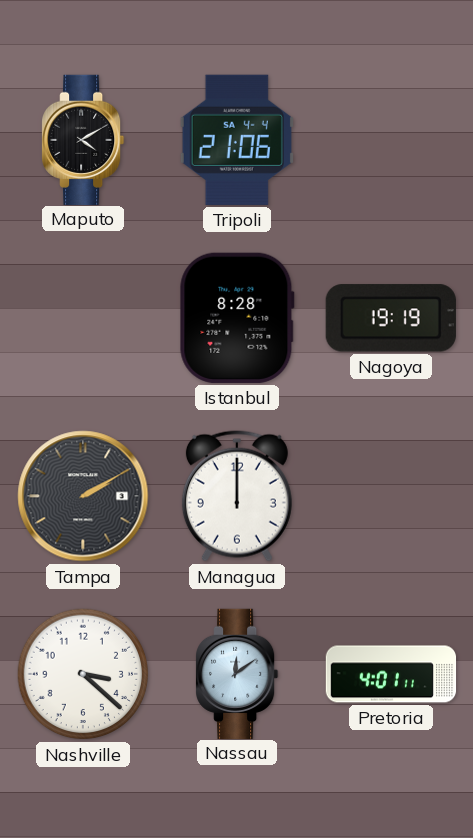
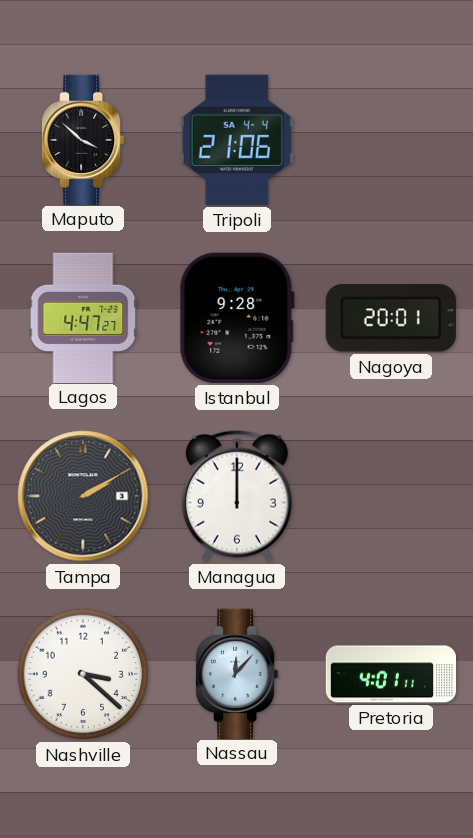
Maputo: 4:10 -> 3:52 (84, 139)
Lagos: none -> 4:47 (83, 317)
Istanbul: 8:28 -> 9:28 (237, 318)
Nagoya: 19:19 -> 20:01 (391, 318)
Nassau: 12:09 -> 12:07 (238, 673)
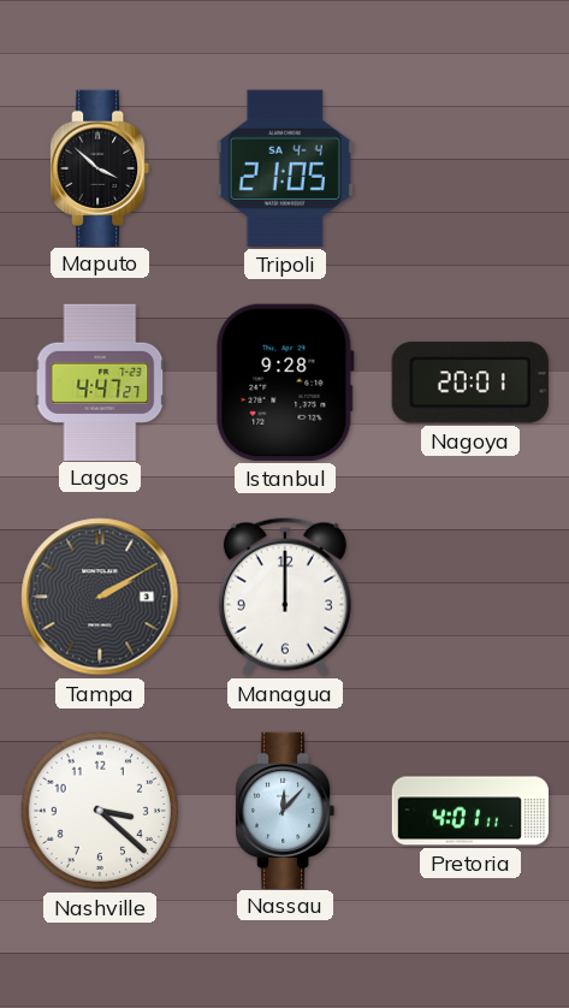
Tripoli: 21:06 -> 21:05 (285, 168)
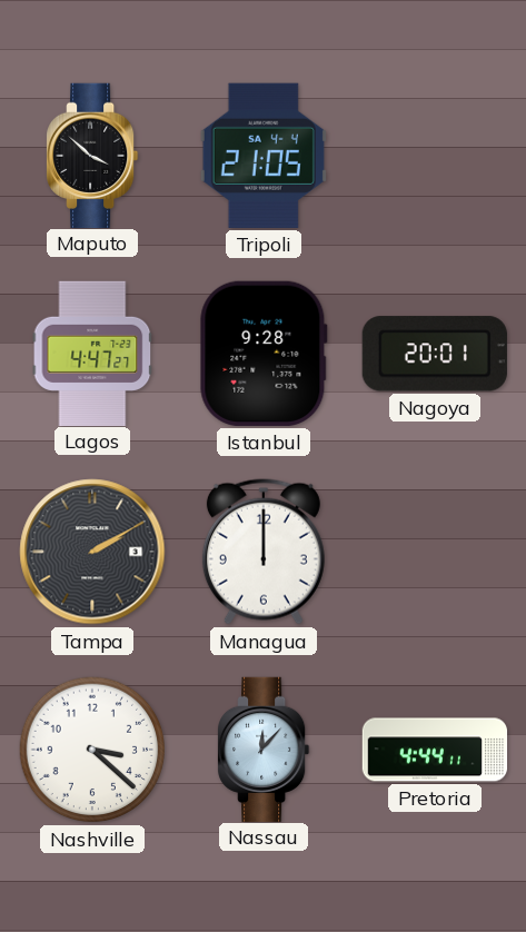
Pretoria: 4:01 -> 4:44 (435, 750)
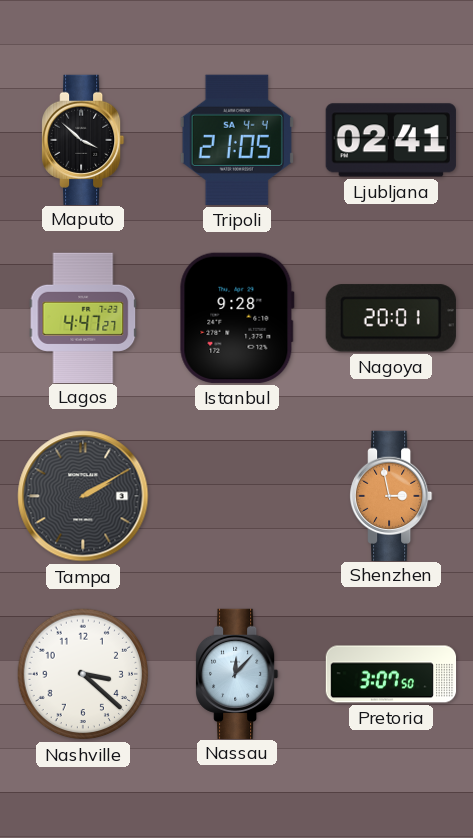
Ljubljana: none -> 02:41 (391, 140)
Managua: 12:00 -> none (264, 552)
Shenzhen: none -> 2:58 (392, 495)
Pretoria: 4:44 -> 3:07 (391, 674)
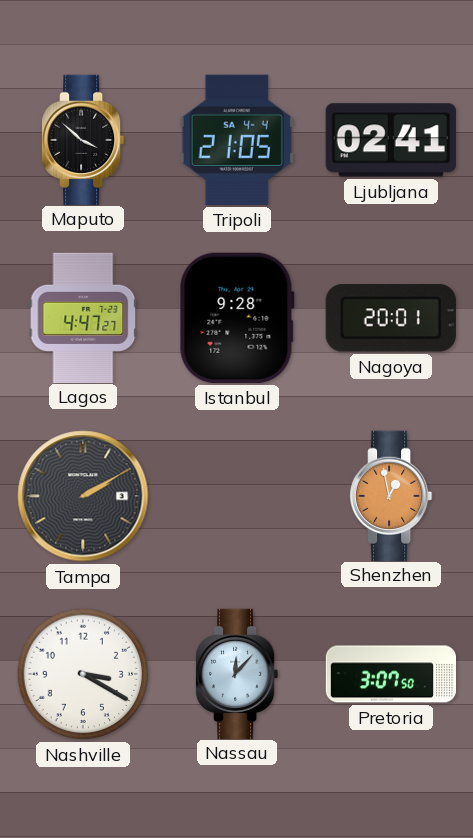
Shenzhen: 2:58 -> 12:58 (392, 495)
Nashville: 3:22 -> 3:20 (83, 674)
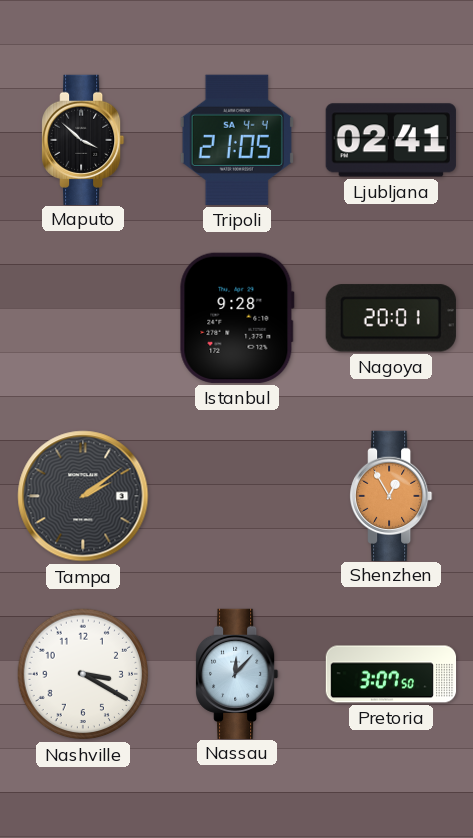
Lagos: 4:47 -> none (83, 317)
Tampa: 2:10 -> 2:09 (83, 496)
Shenzhen: 12:58 -> 12:55 (392, 495)
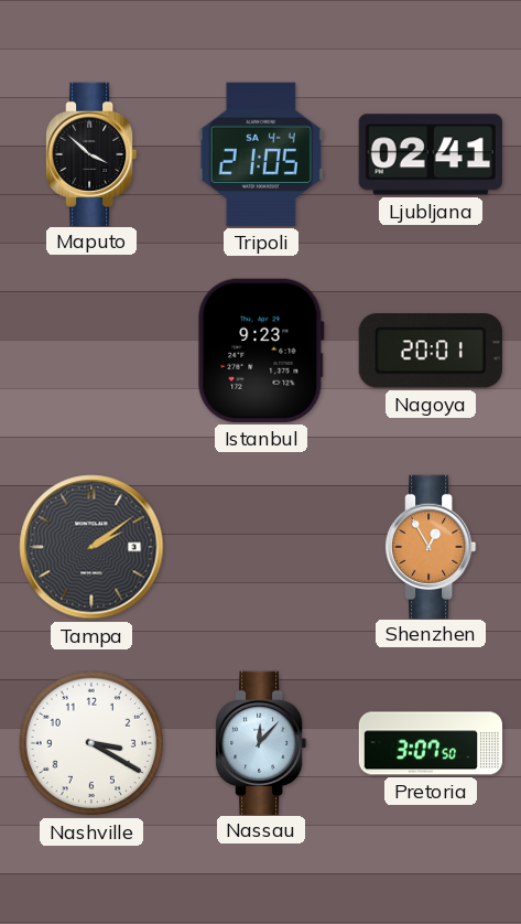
Istanbul: 9:28 -> 9:23 (261, 351)
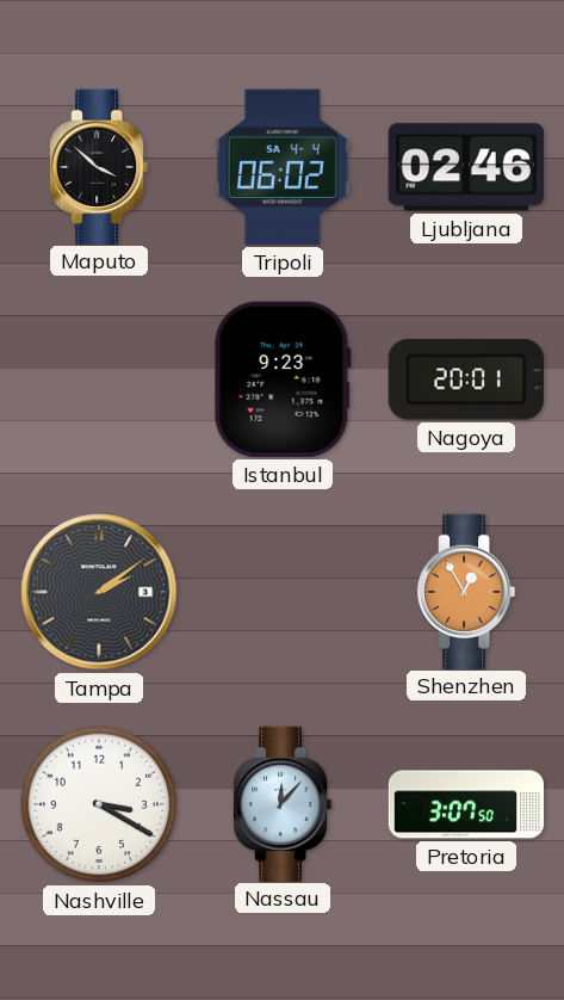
Tripoli: 21:05 -> 06:02 (283, 167)
Ljubljana: 02:41 -> 02:46 (466, 167)
